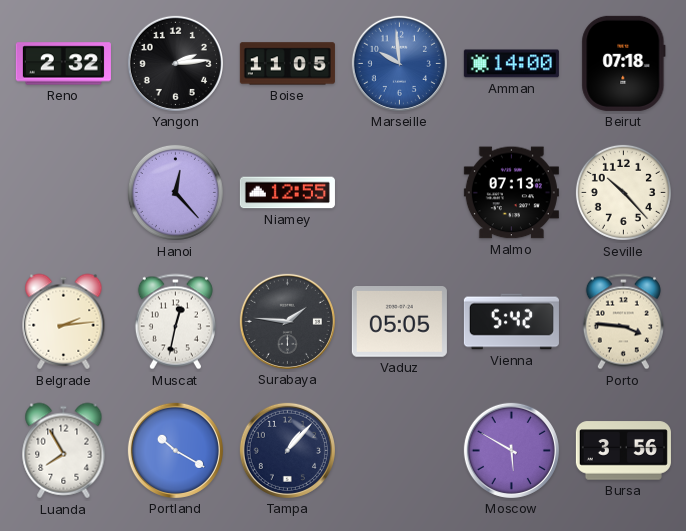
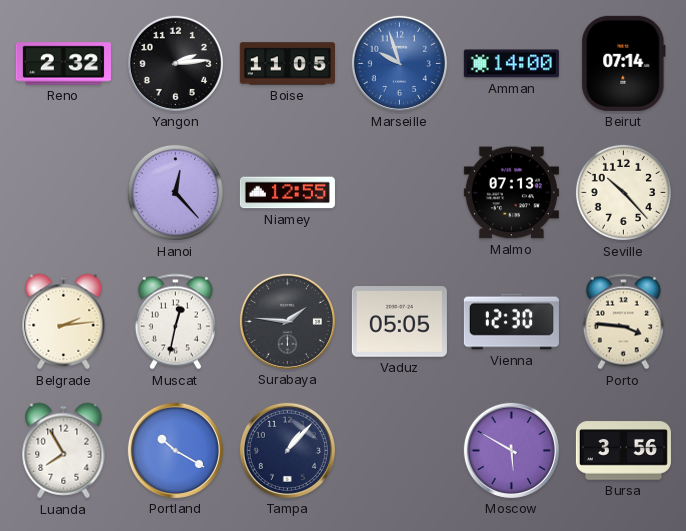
Marseille: 9:59 -> 9:57 (399, 63)
Beirut: 07:18 -> 07:14 (624, 63)
Vienna: 5:42 -> 12:30 (511, 322)
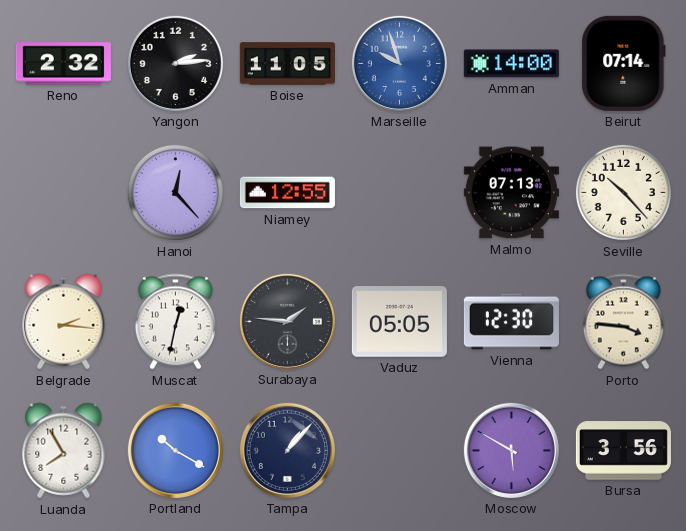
Belgrade: 2:14 -> 2:16 (64, 322)
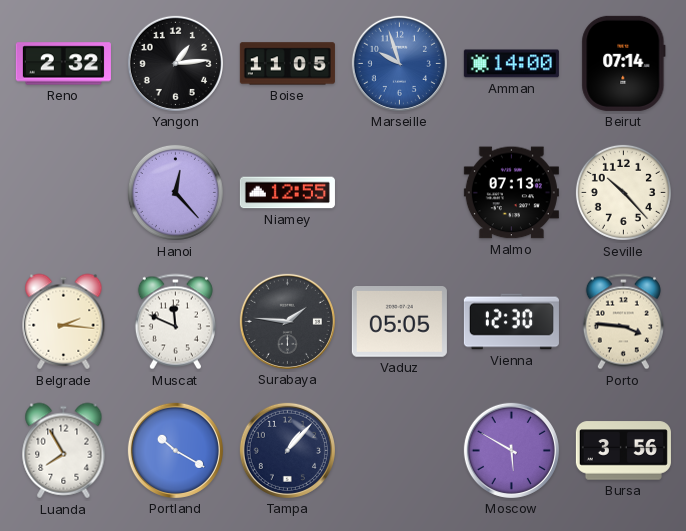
Yangon: 2:14 -> 1:14 (175, 63)
Muscat: 12:32 -> 11:49 (175, 322)
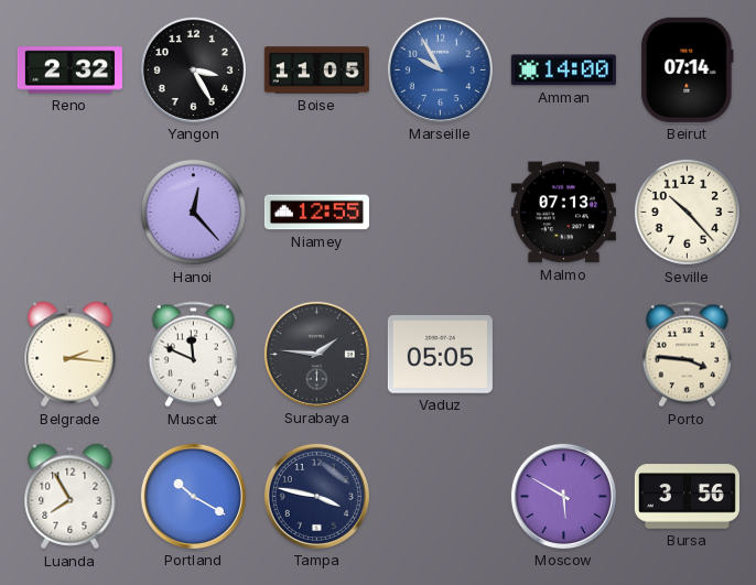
Yangon: 1:14 -> 3:25 (193, 69)
Marseille: 9:57 -> 9:55 (440, 69)
Vienna: 12:30 -> none (511, 322)
Tampa: 1:07 -> 3:47 (316, 496)
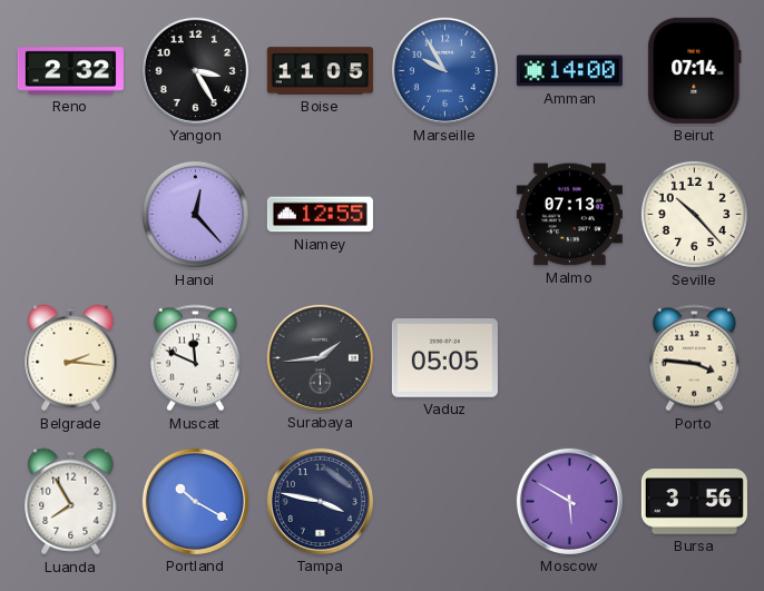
Surabaya: 1:46 -> 1:44 (320, 357)
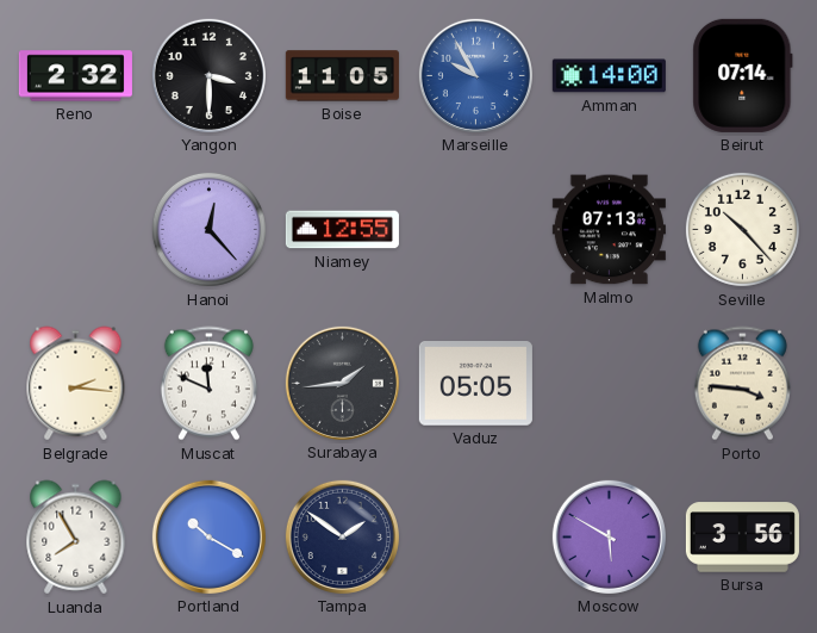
Yangon: 3:25 -> 3:30 (208, 75)
Tampa: 3:47 -> 1:51 (342, 536)
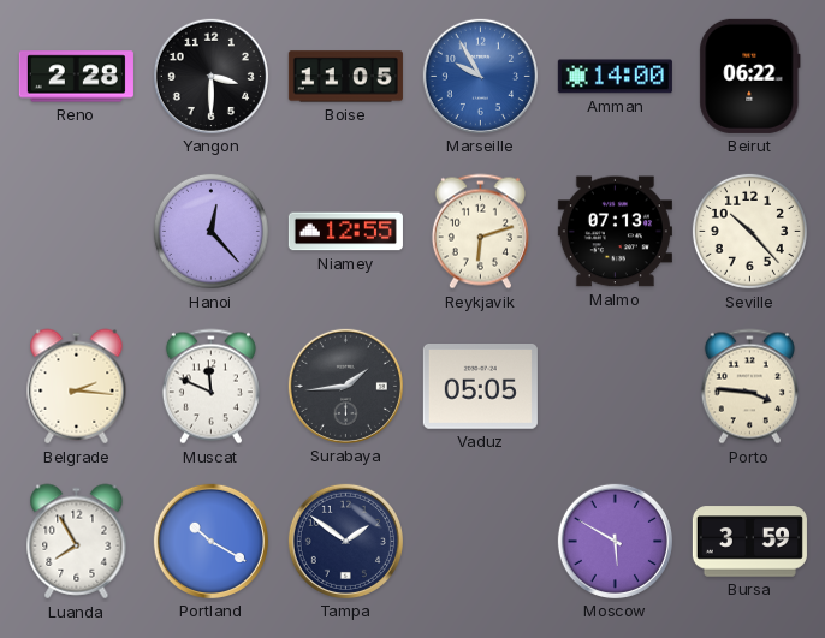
Reno: 2:32 -> 2:28 (76, 77)
Beirut: 07:14 -> 06:22 (750, 76)
Reykjavik: none -> 6:12 (480, 232)
Bursa: 3:56 -> 3:59 (749, 542)
